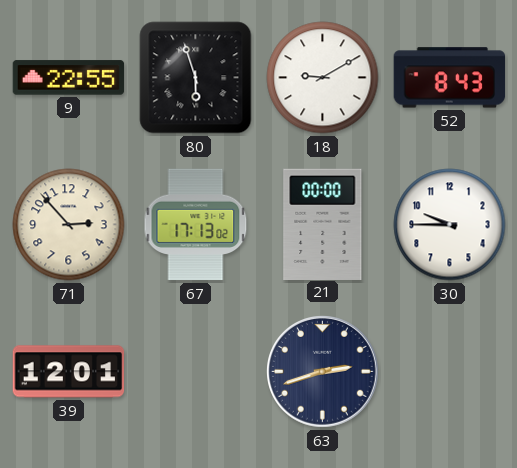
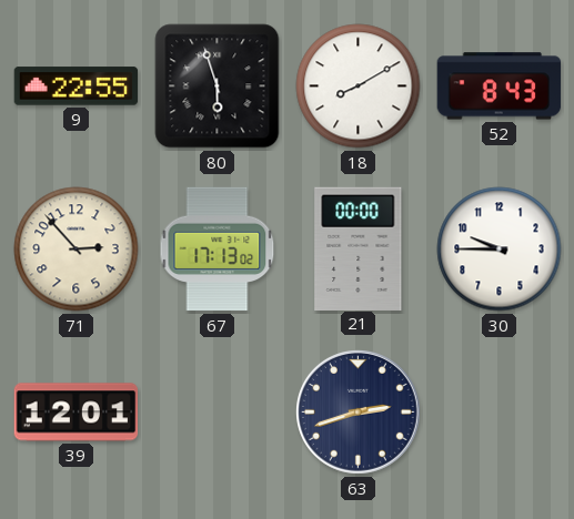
18: 9:10 -> 8:10 (359, 86)
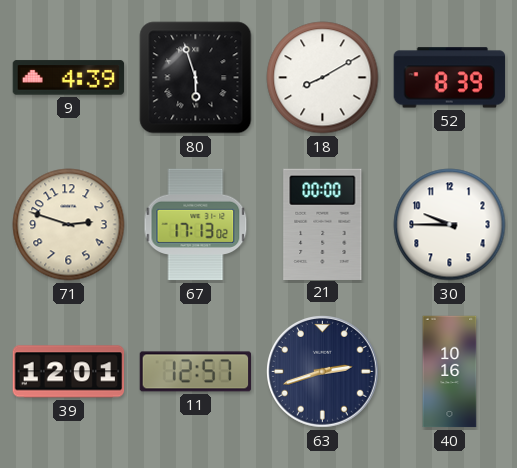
9: 22:55 -> 4:39 (69, 78)
52: 8:43 -> 8:39 (450, 78)
71: 2:53 -> 2:48 (69, 225)
11: none -> 12:57 (196, 372)
40: none -> 10:16 (450, 372)
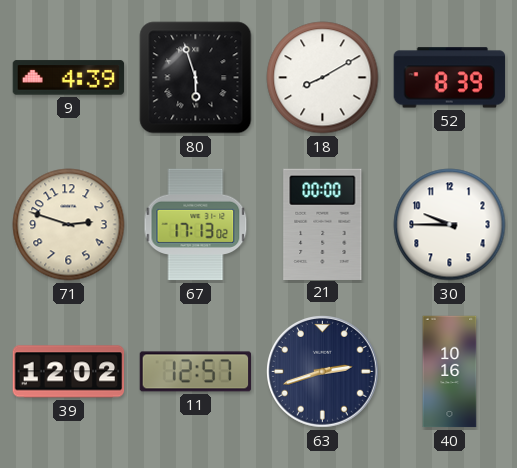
39: 12:01 -> 12:02 (69, 372)
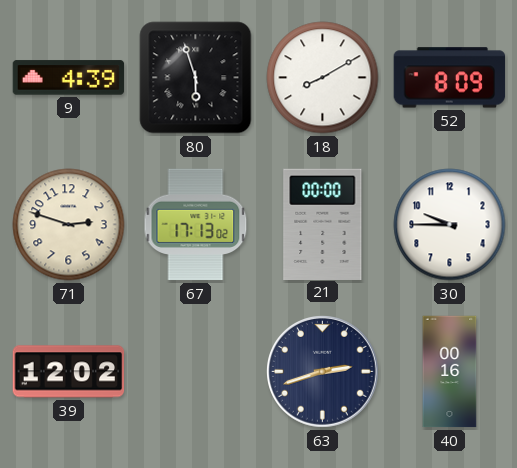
52: 8:39 -> 8:09 (450, 78)
11: 12:57 -> none (196, 372)
40: 10:16 -> 00:16 (450, 372)
